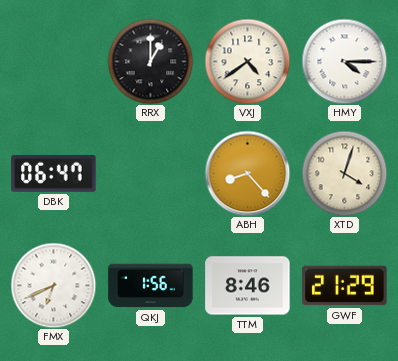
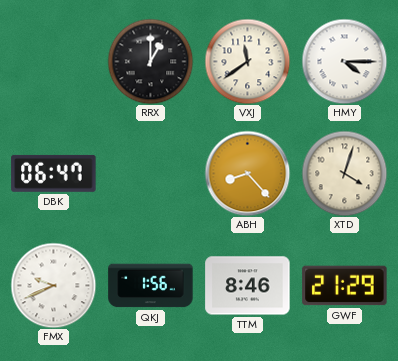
VXJ: 4:39 -> 11:39 (247, 61)
FMX: 6:41 -> 9:41 (53, 285)
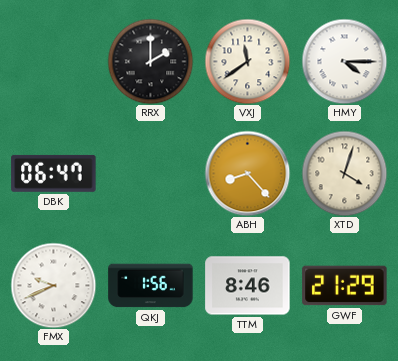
RRX: 1:00 -> 2:00 (150, 61)
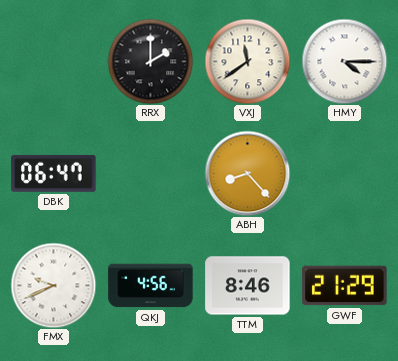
XTD: 4:03 -> none (344, 173)
QKJ: 1:56 -> 4:56 (151, 286)
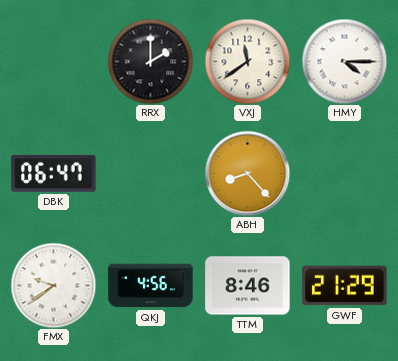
FMX: 9:41 -> 9:39 (53, 285)
